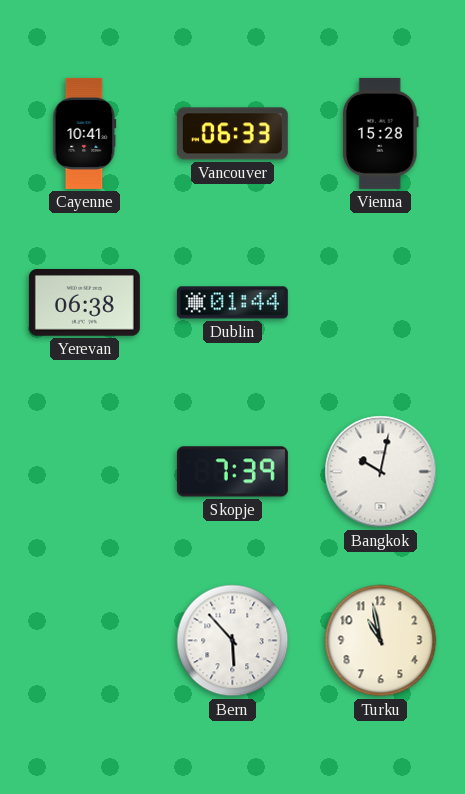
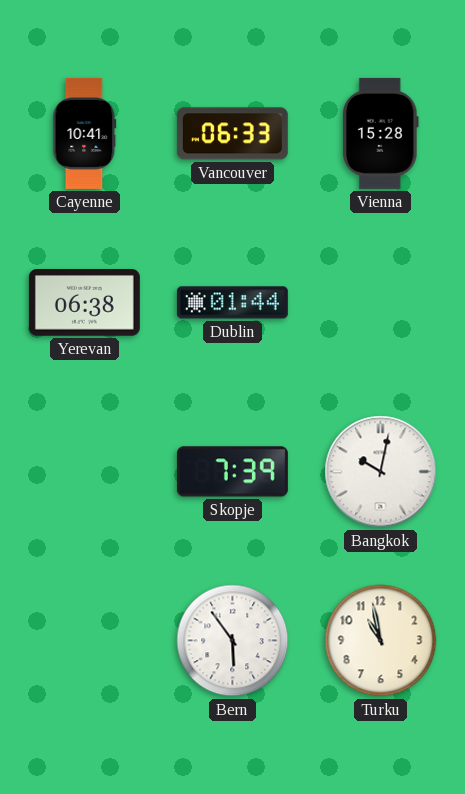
Bern: 5:53 -> 5:54 (233, 641)
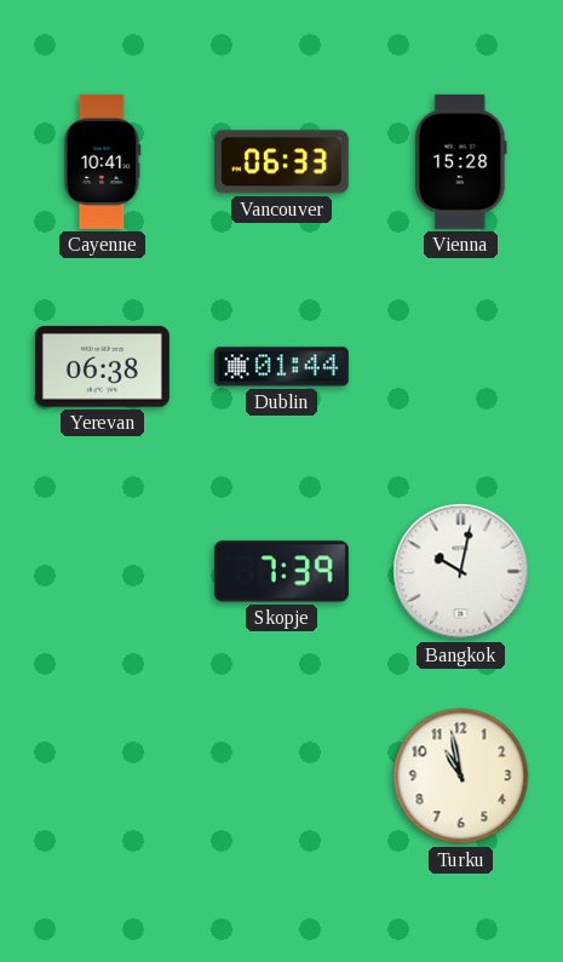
Bern: 5:54 -> none (233, 641)
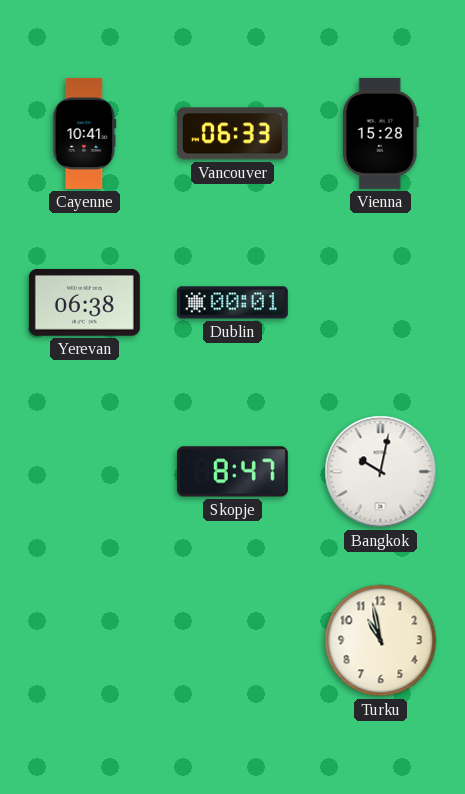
Dublin: 01:44 -> 00:01 (232, 303)
Skopje: 7:39 -> 8:47 (232, 472)
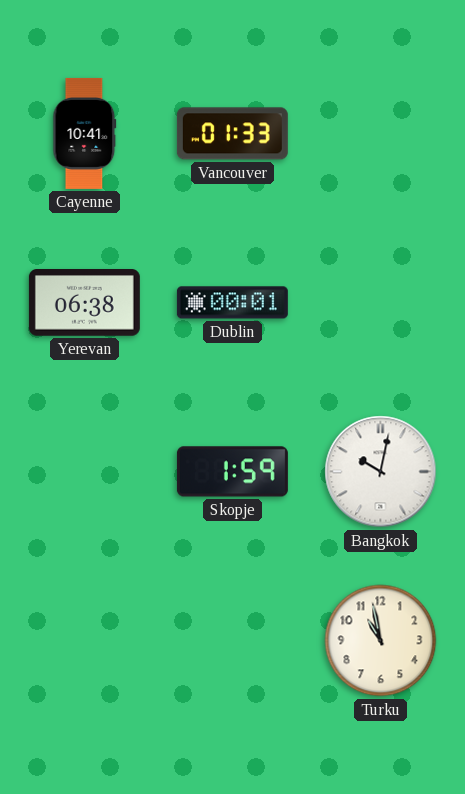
Vancouver: 06:33 -> 01:33 (232, 134)
Vienna: 15:28 -> none (380, 133)
Skopje: 8:47 -> 1:59 (232, 472)
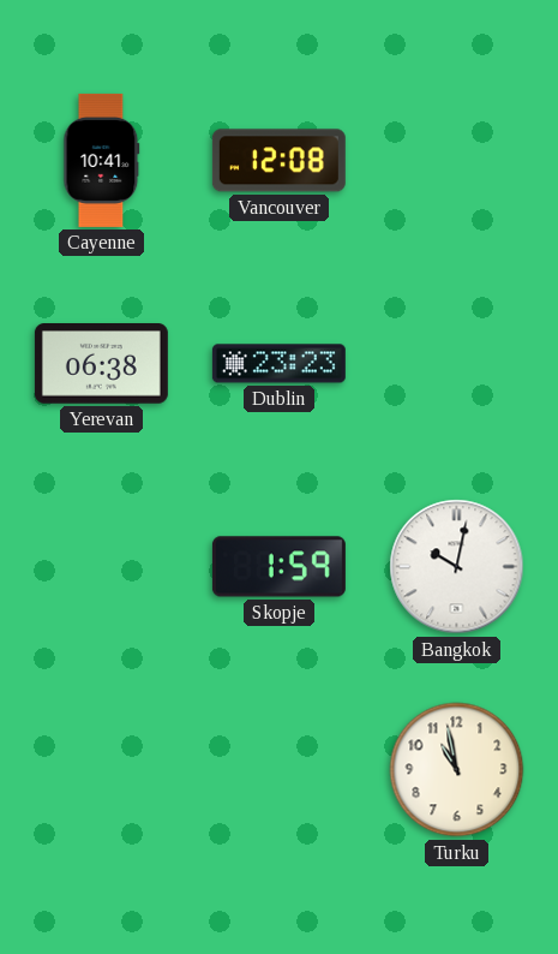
Vancouver: 01:33 -> 12:08 (278, 161)
Dublin: 00:01 -> 23:23 (278, 364)
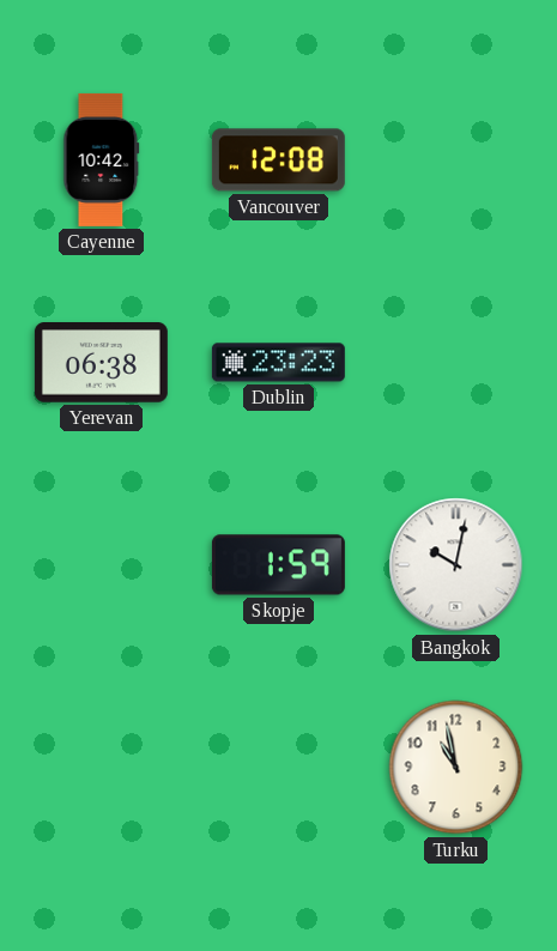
Cayenne: 10:41 -> 10:42 (102, 159)
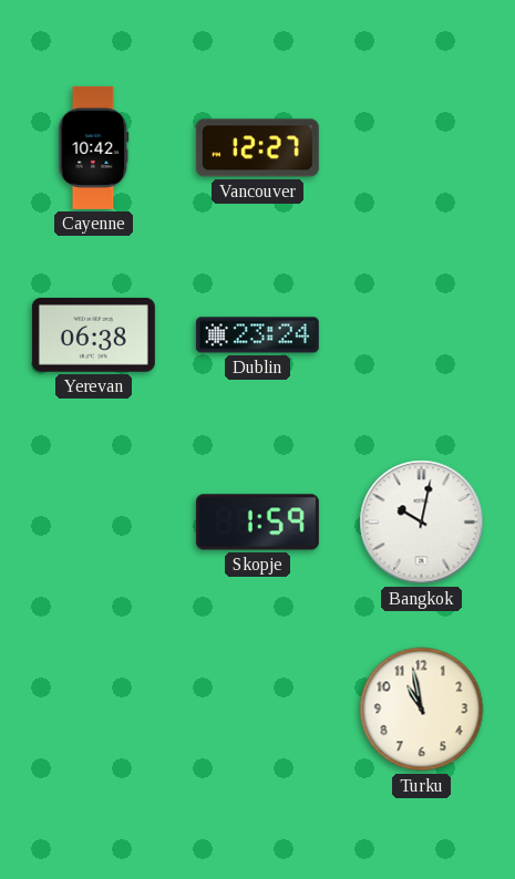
Vancouver: 12:08 -> 12:27 (257, 148)
Dublin: 23:23 -> 23:24 (257, 335)
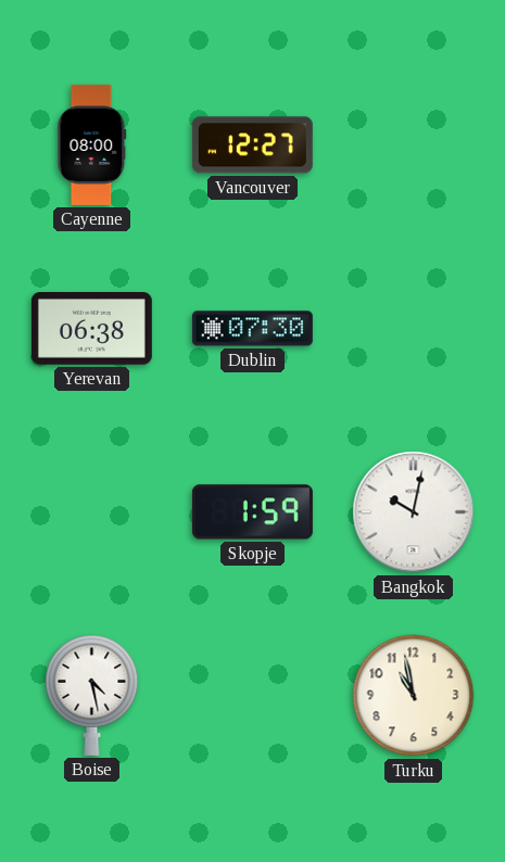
Cayenne: 10:42 -> 08:00 (92, 144)
Dublin: 23:24 -> 07:30 (252, 329)
Boise: none -> 4:28 (92, 695)
